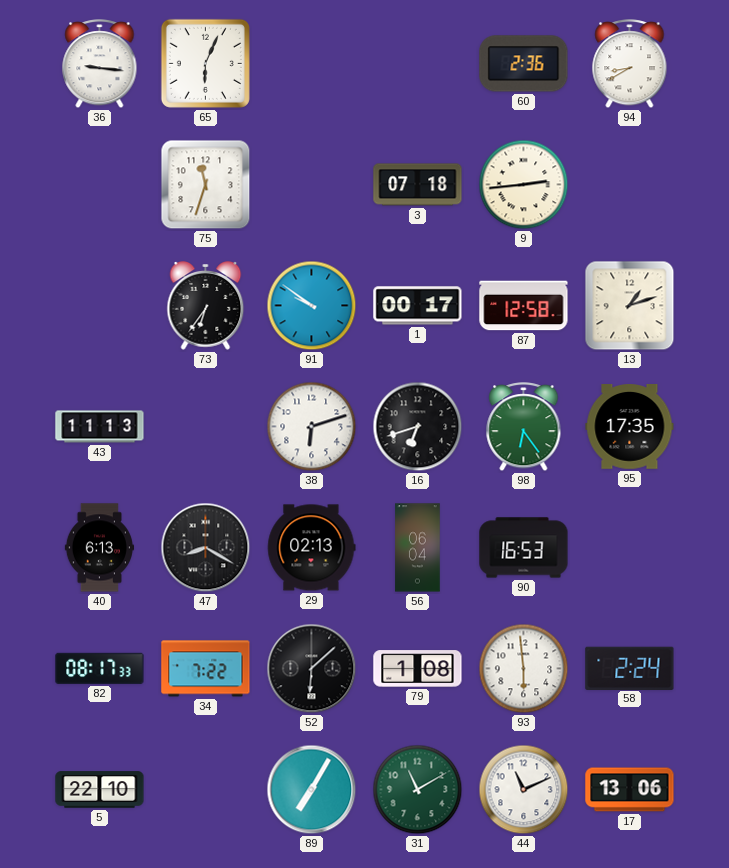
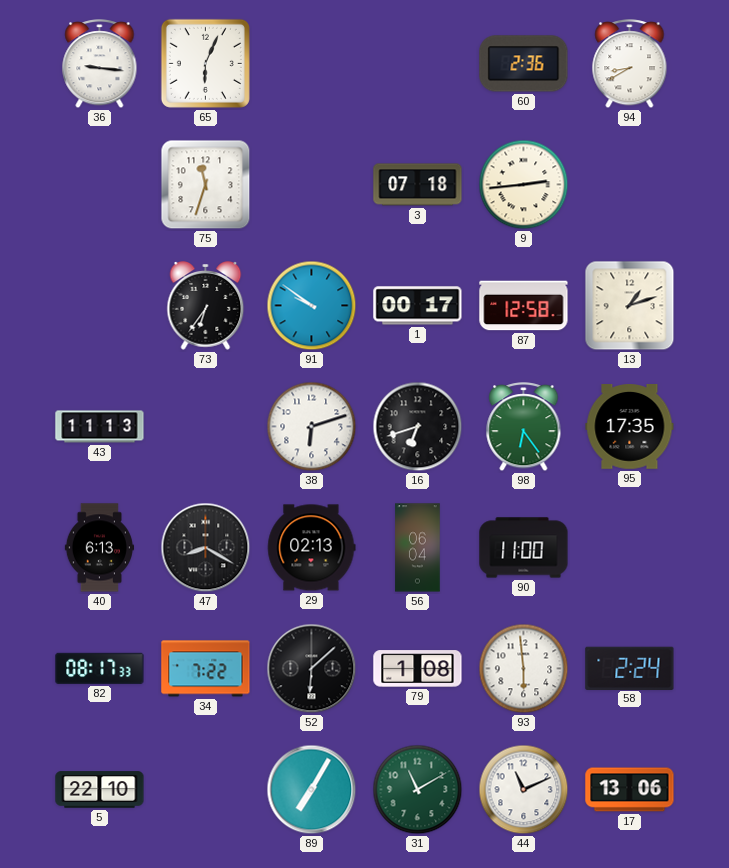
90: 16:53 -> 11:00 (524, 548)
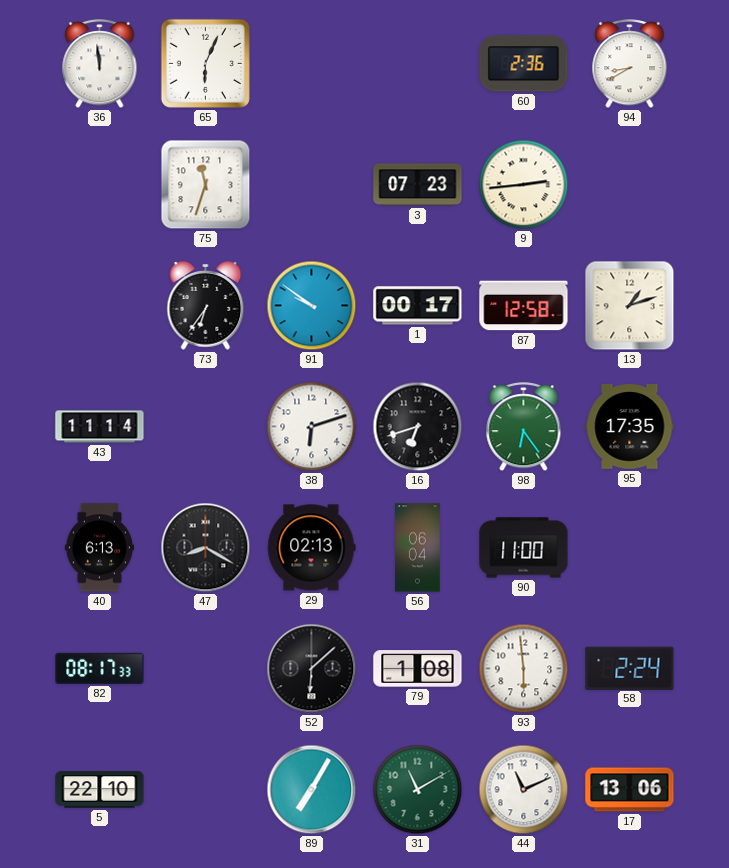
36: 9:16 -> 11:59 (100, 64)
3: 07:18 -> 07:23 (418, 185)
43: 11:13 -> 11:14 (100, 427)
34: 7:22 -> none (206, 669)
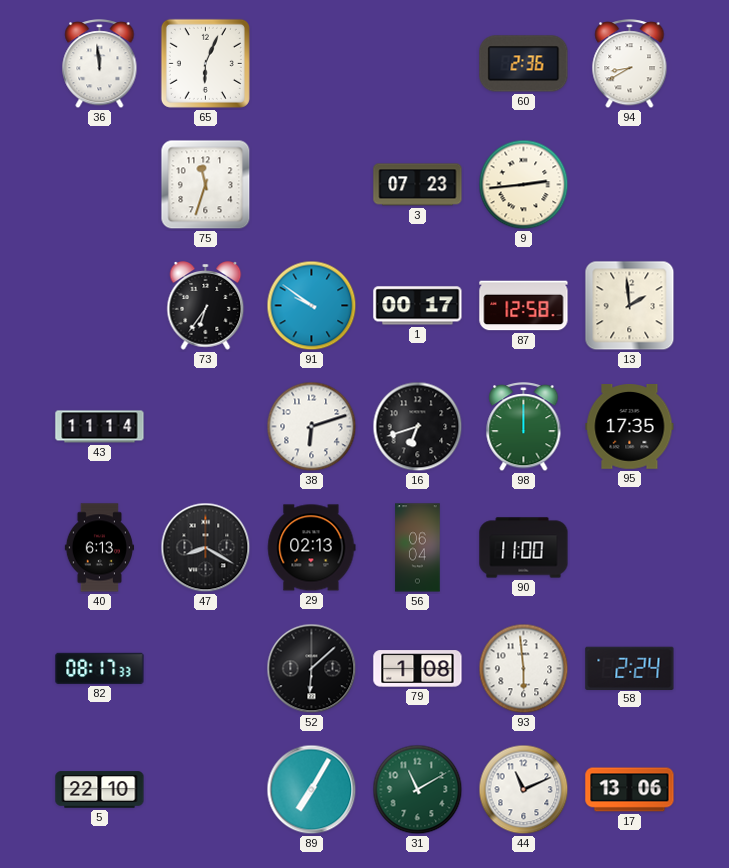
13: 1:12 -> 1:59 (630, 306)
98: 6:24 -> 12:00 (524, 427)
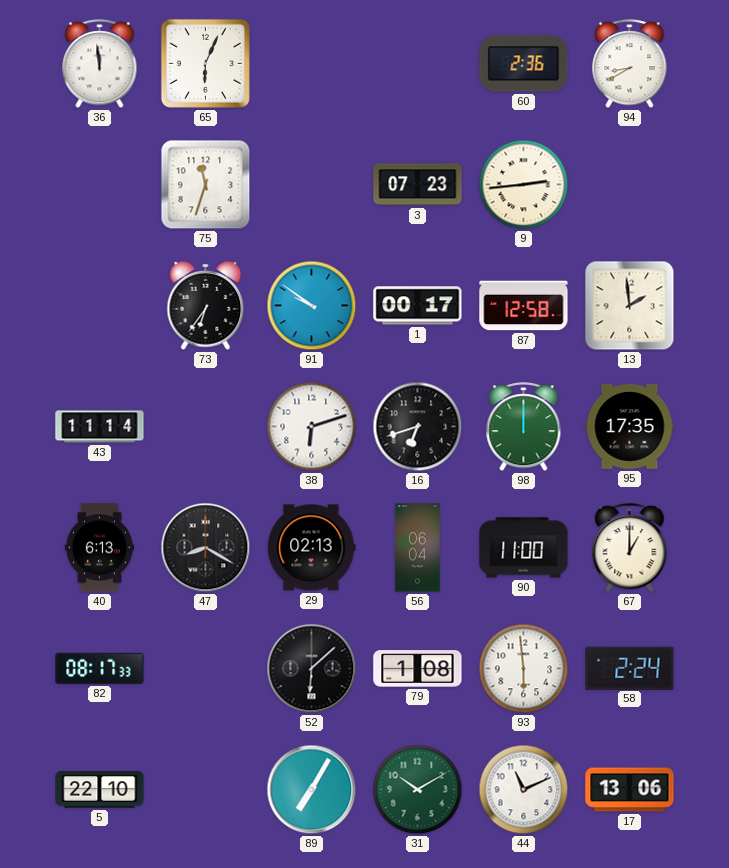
67: none -> 1:00 (630, 548)
31: 11:10 -> 10:10 (418, 790)
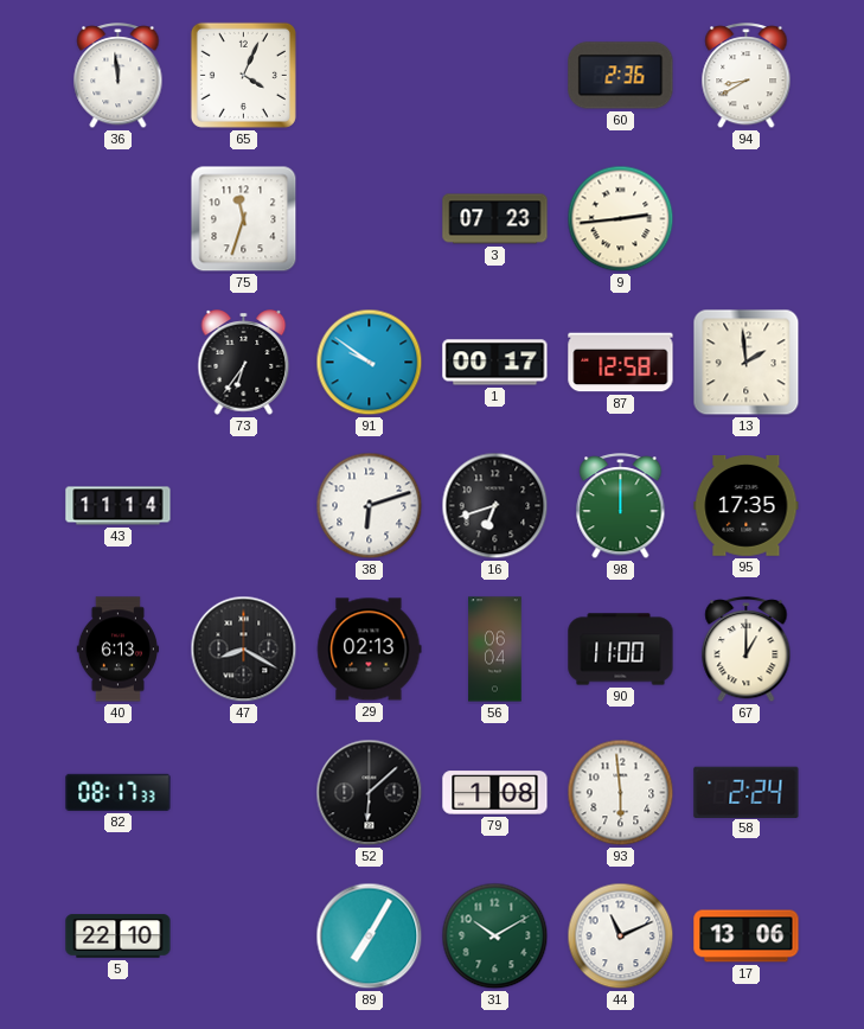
65: 6:04 -> 4:04 (243, 75)
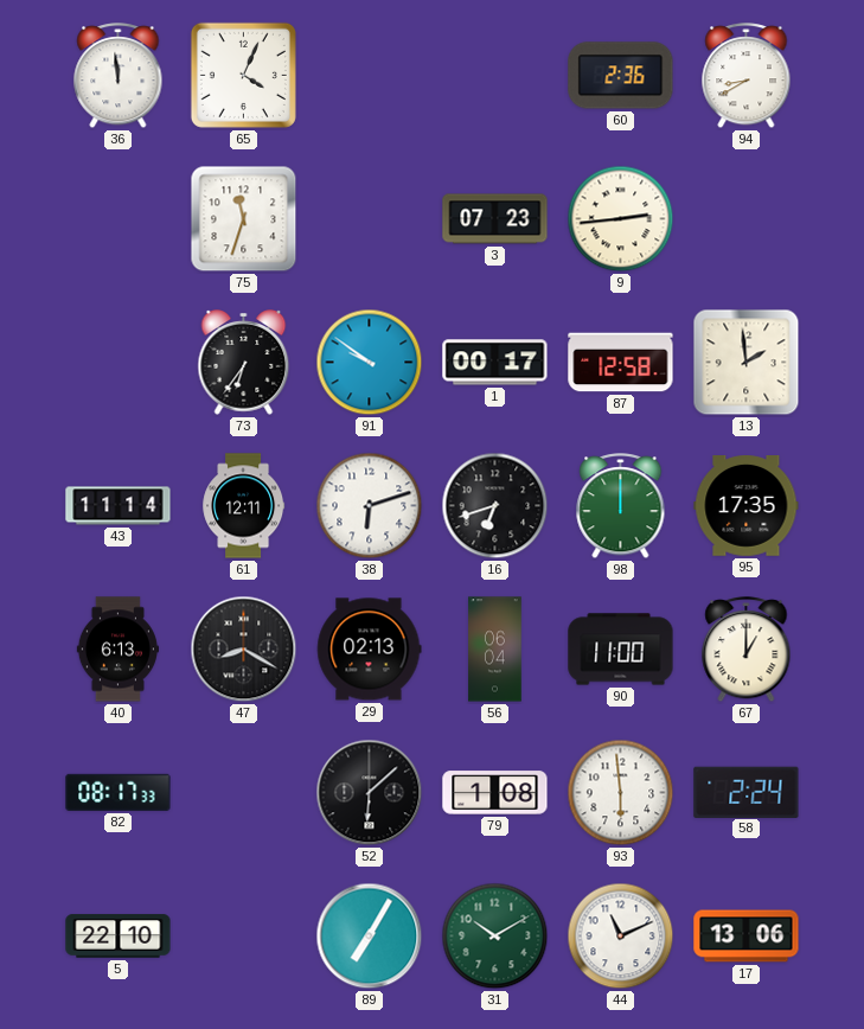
61: none -> 12:11 (244, 506)
